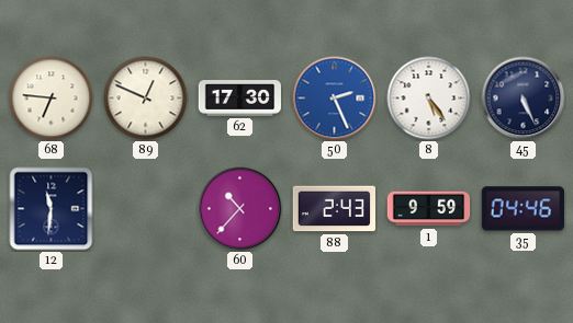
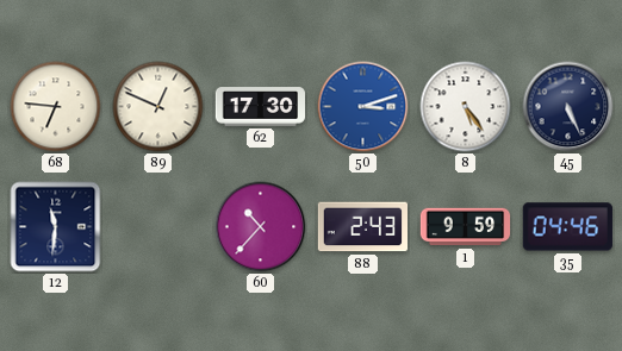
50: 2:26 -> 3:12 (363, 107)
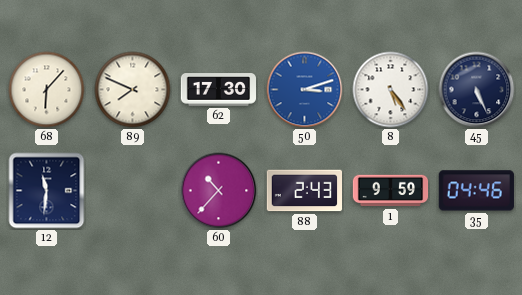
68: 6:46 -> 6:07 (47, 90)
89: 12:49 -> 7:49 (133, 90)
